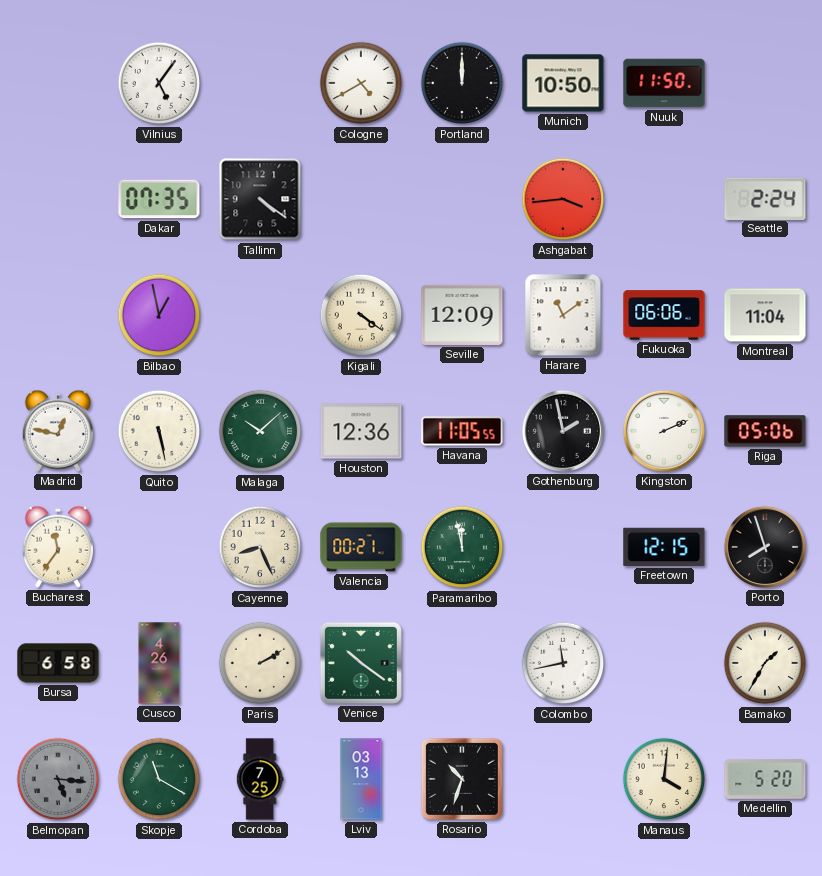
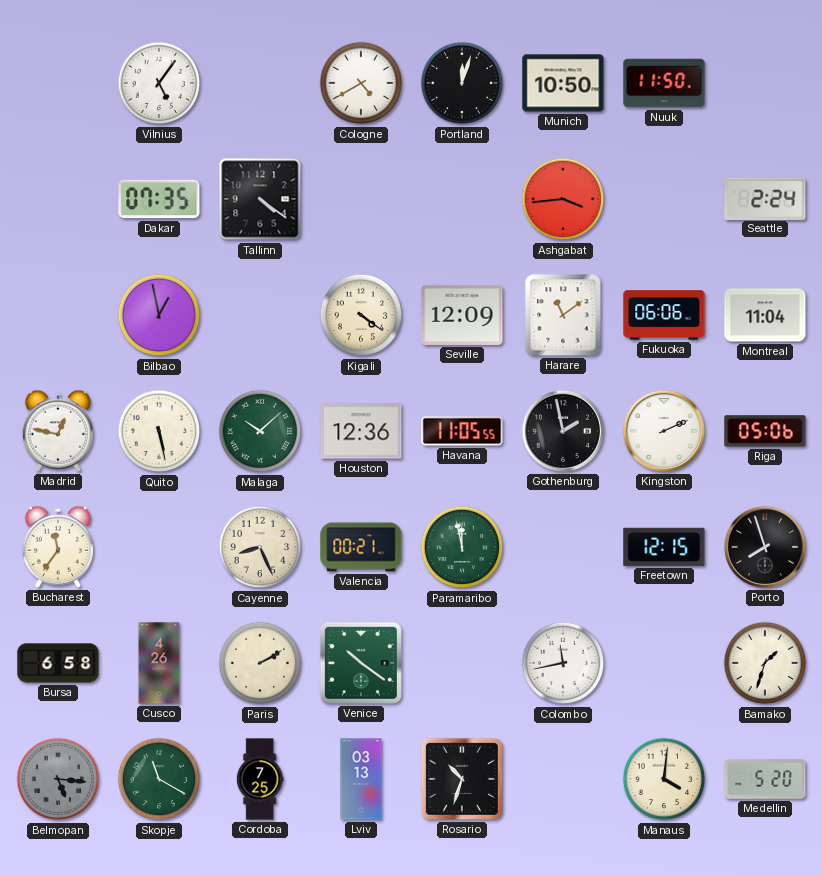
Portland: 12:00 -> 12:03 (462, 83)
Bamako: 1:35 -> 1:33 (765, 663)
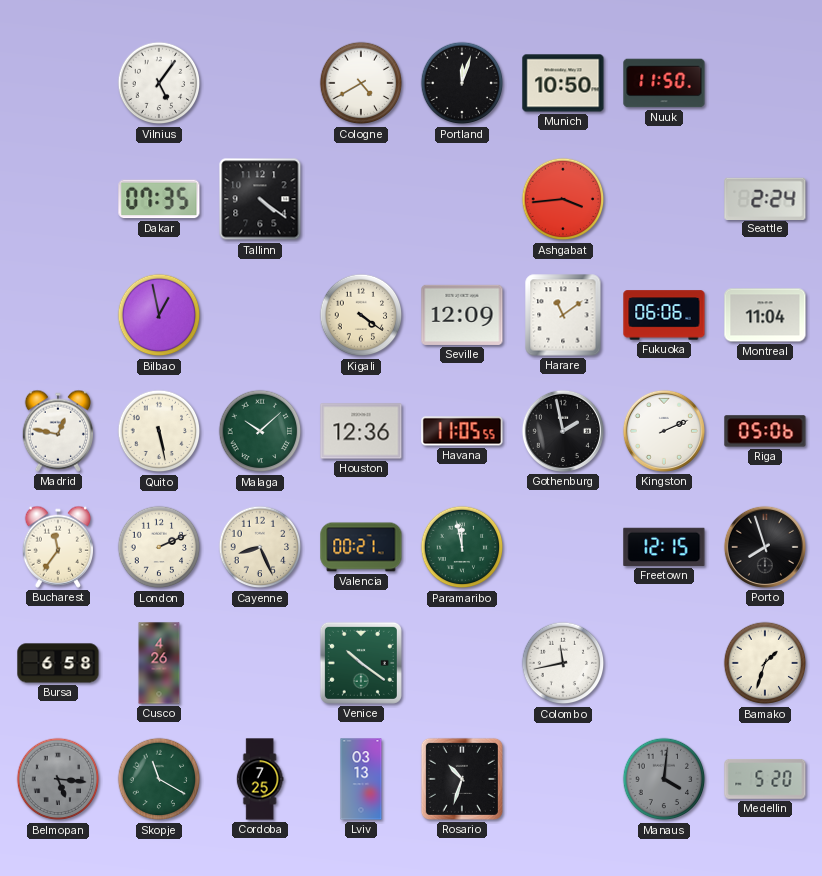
London: none -> 2:11 (159, 547)
Paris: 2:10 -> none (260, 663)
Manaus dial: cream -> grey (664, 779)
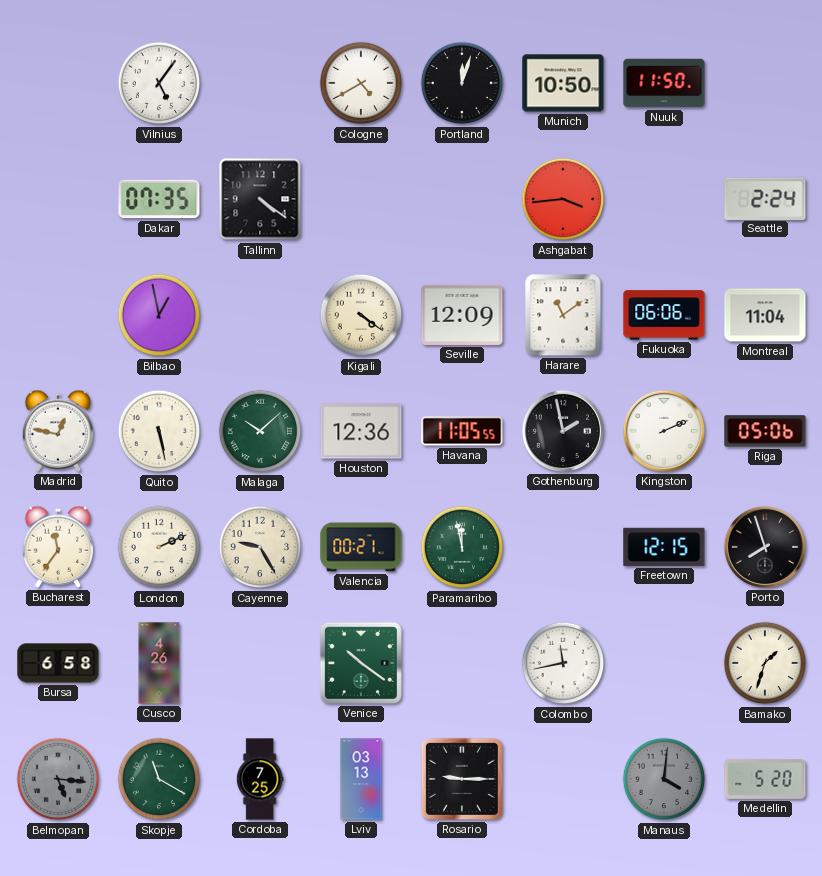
Cayenne: 8:26 -> 9:25 (260, 547)
Rosario: 10:33 -> 9:15 (462, 779)
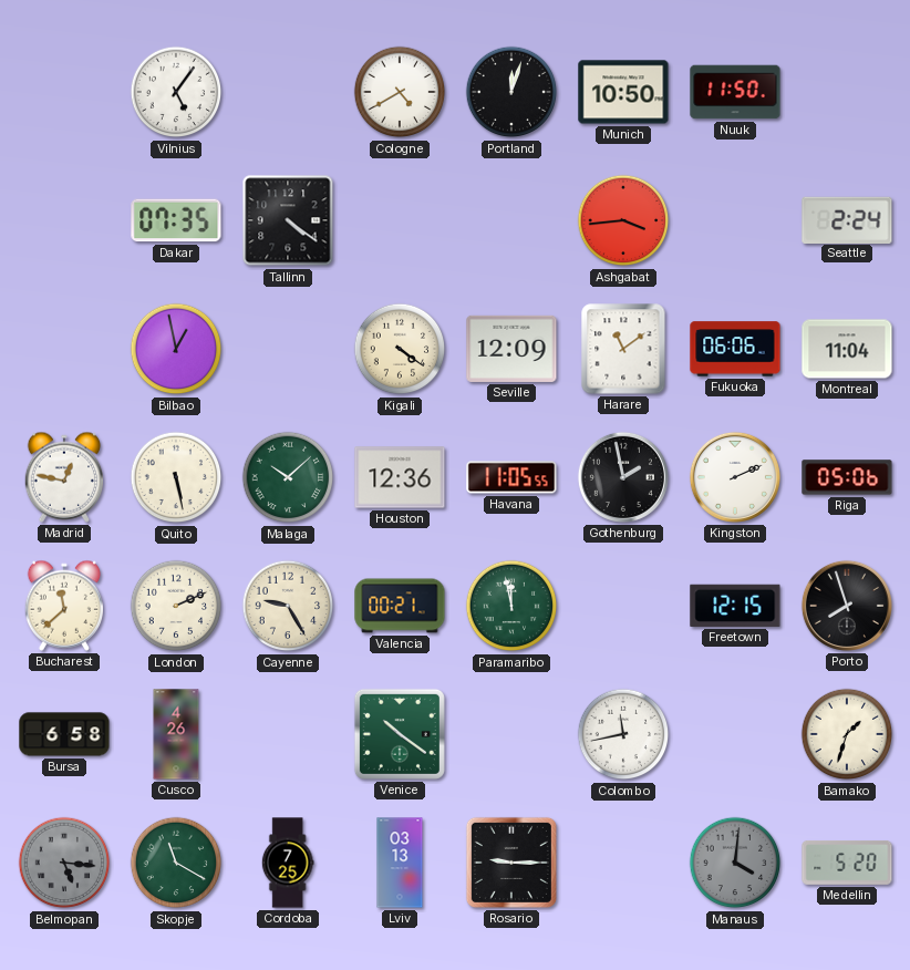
Bucharest: 11:36 -> 11:38 (64, 606)
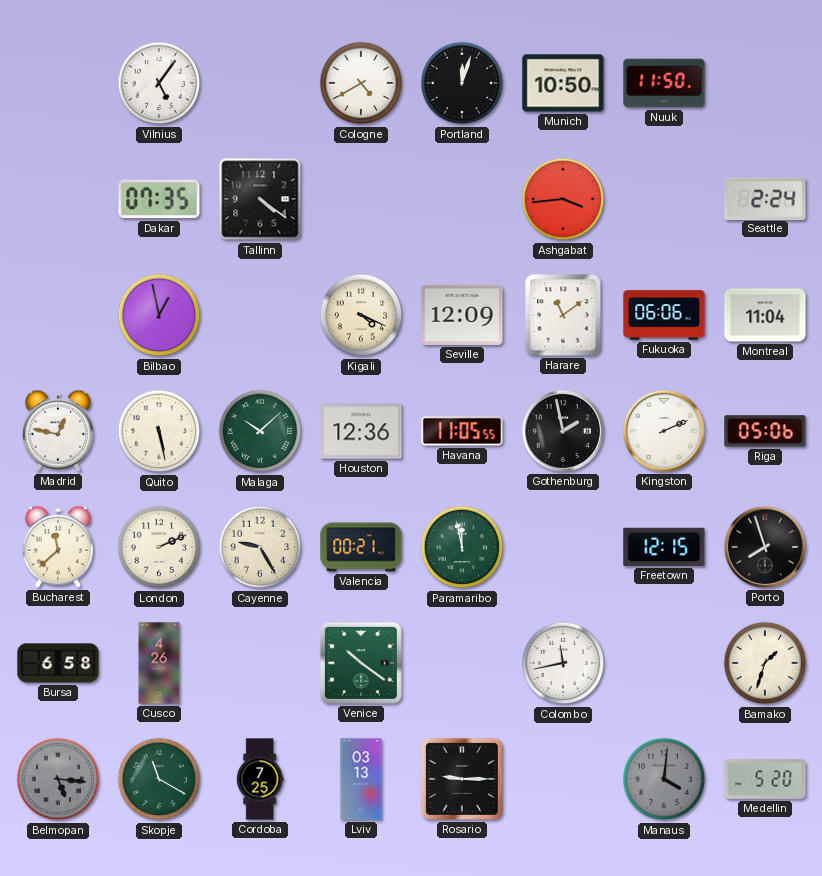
Kigali: 4:21 -> 4:19 (361, 315)
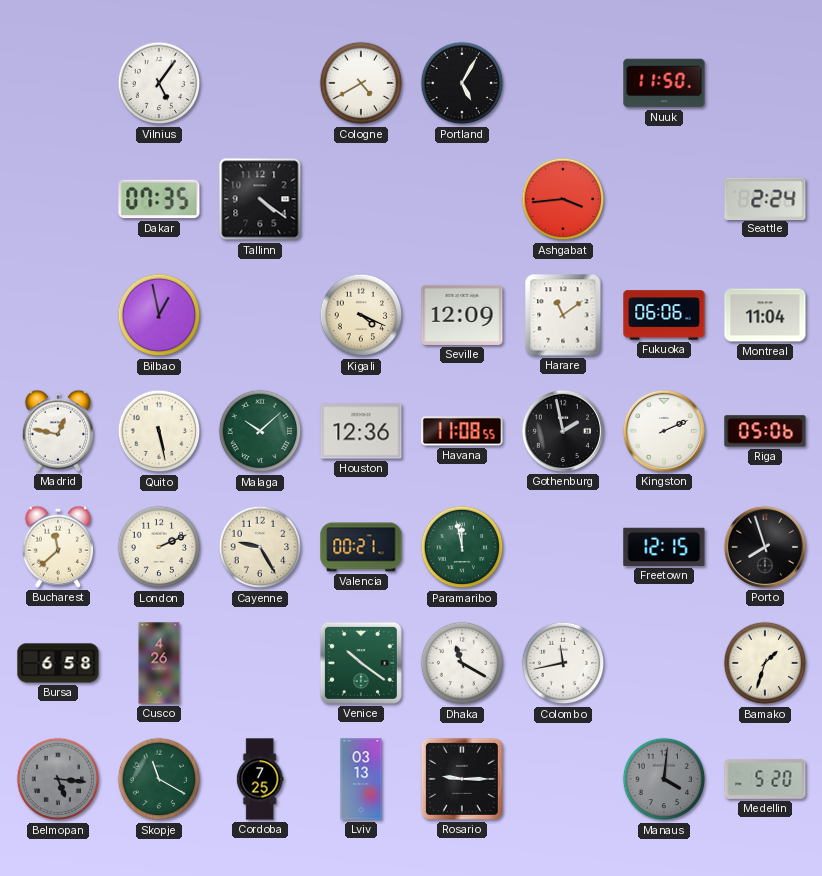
Portland: 12:03 -> 5:05 (462, 83)
Munich: 10:50 -> none (563, 83)
Havana: 11:05 -> 11:08 (462, 431)
Dhaka: none -> 11:20 (462, 663)
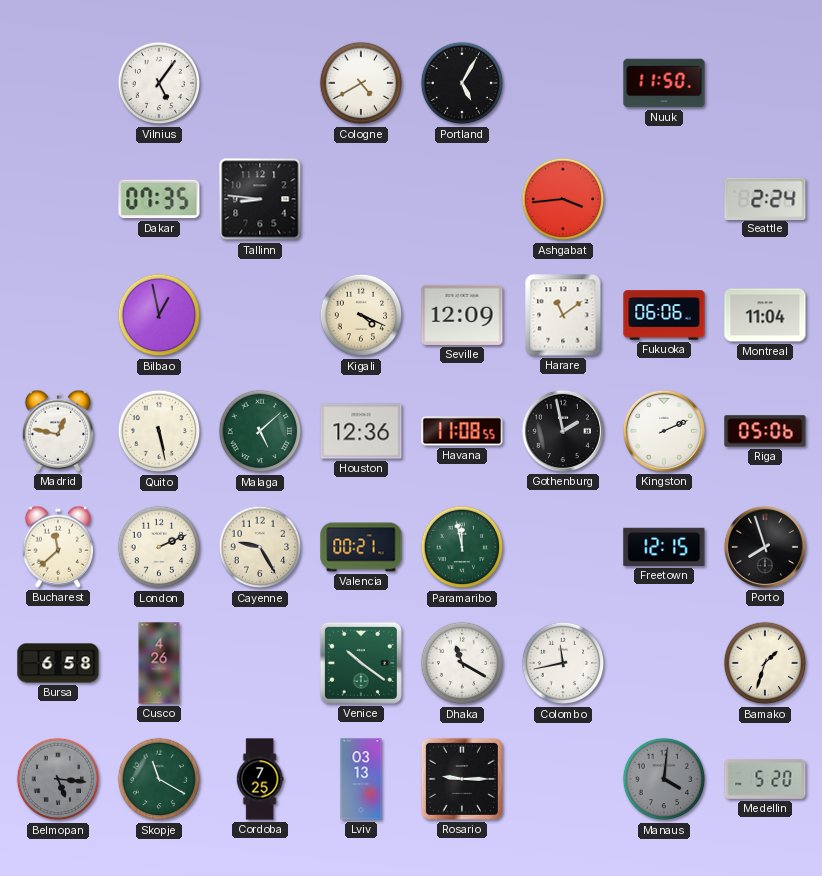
Tallinn: 4:21 -> 8:46 (260, 199)
Malaga: 10:08 -> 5:08 (260, 431)
